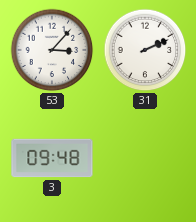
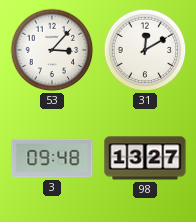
31: 2:11 -> 12:10 (145, 50)
98: none -> 13:27 (145, 158)
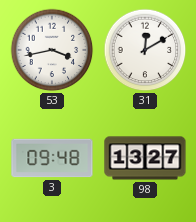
53: 3:07 -> 3:43 (52, 50)
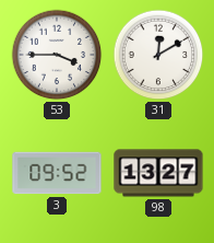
53: 3:43 -> 3:45 (57, 55)
3: 09:48 -> 09:52 (57, 173)
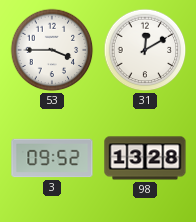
98: 13:27 -> 13:28 (145, 158)
